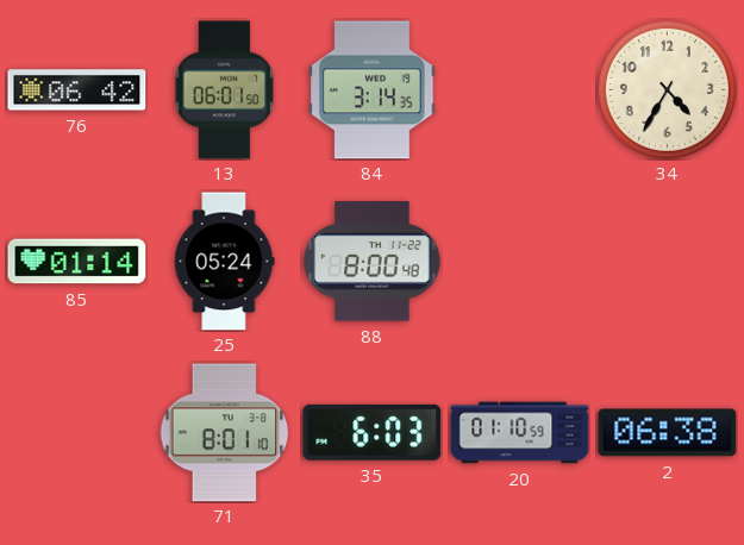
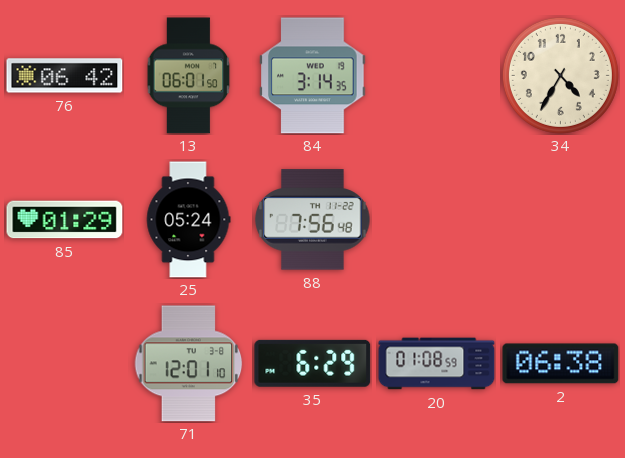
85: 01:14 -> 01:29 (65, 220)
88: 8:00 -> 7:56 (313, 220)
71: 8:01 -> 12:01 (189, 364)
35: 6:03 -> 6:29 (313, 363)
20: 01:10 -> 01:08 (437, 364)
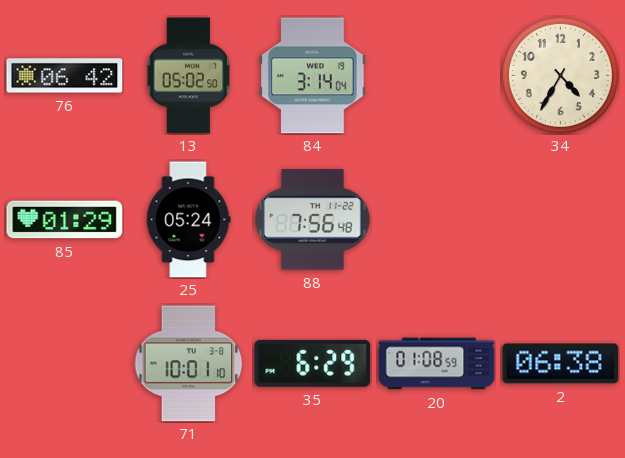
13: 06:01 -> 05:02 (189, 76)
84: 3:14:35 -> 3:14:04 (313, 76)
71: 12:01 -> 10:01 (189, 364)
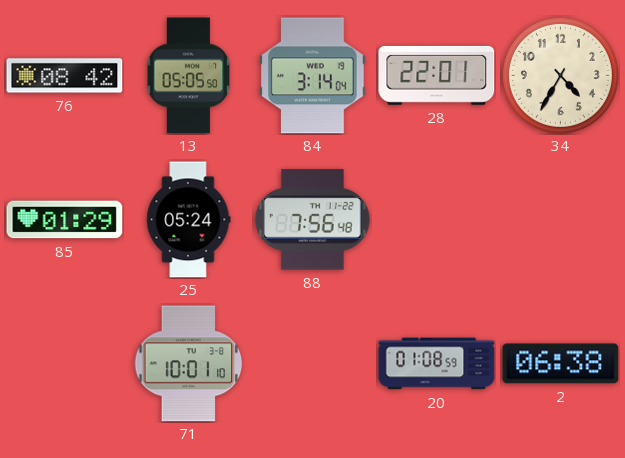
76: 06:42 -> 08:42 (65, 76)
13: 05:02 -> 05:05 (189, 76)
28: none -> 22:01 (437, 75)
35: 6:29 -> none (313, 363)
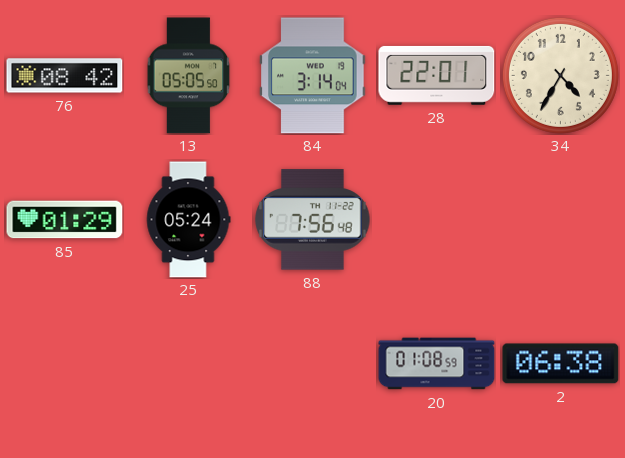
71: 10:01 -> none (189, 364)
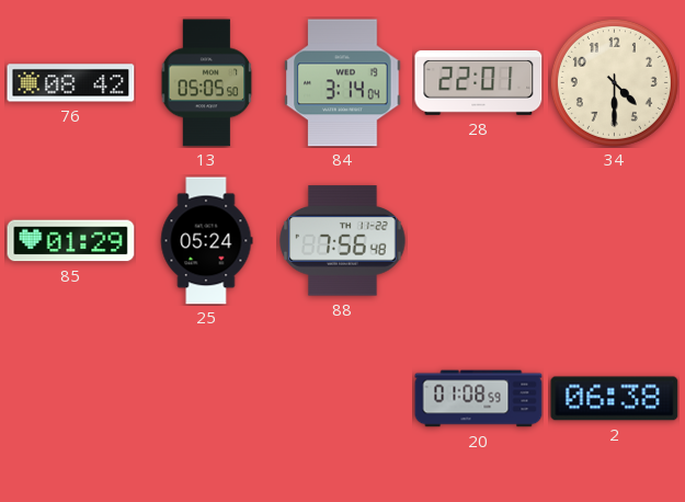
34: 4:35 -> 4:30 (614, 82)
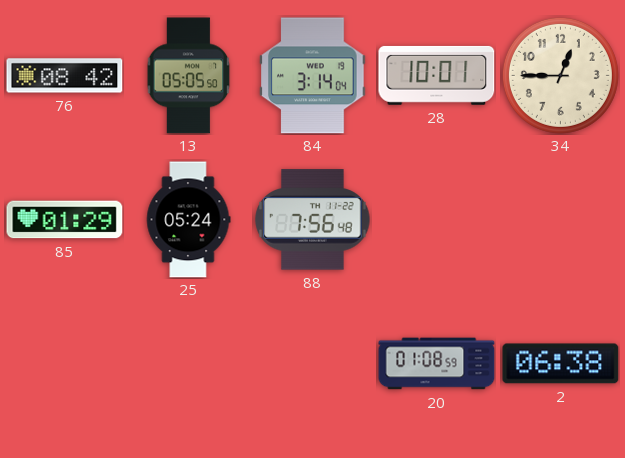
28: 22:01 -> 10:01 (437, 75)
34: 4:30 -> 12:45 (560, 75)
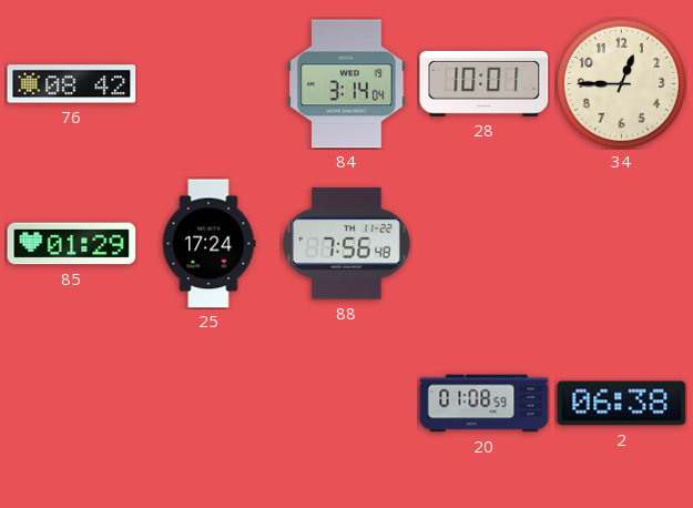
13: 05:05 -> none (189, 76)
25: 05:24 -> 17:24 (208, 244)
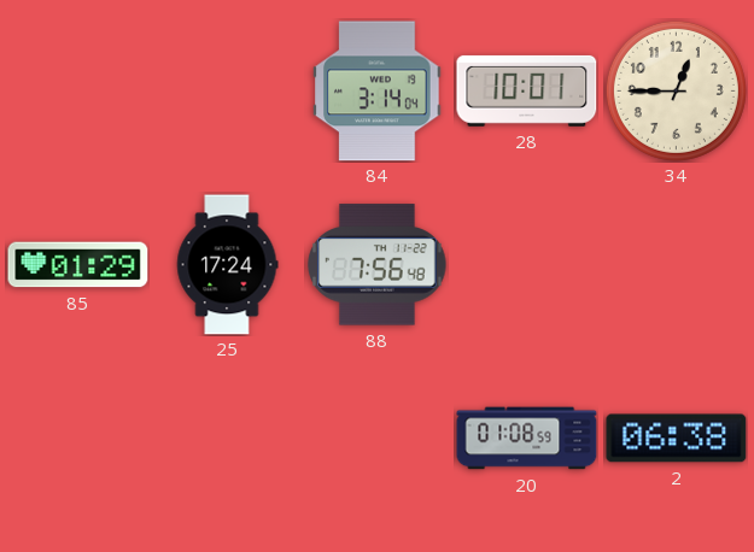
76: 08:42 -> none (72, 84)
